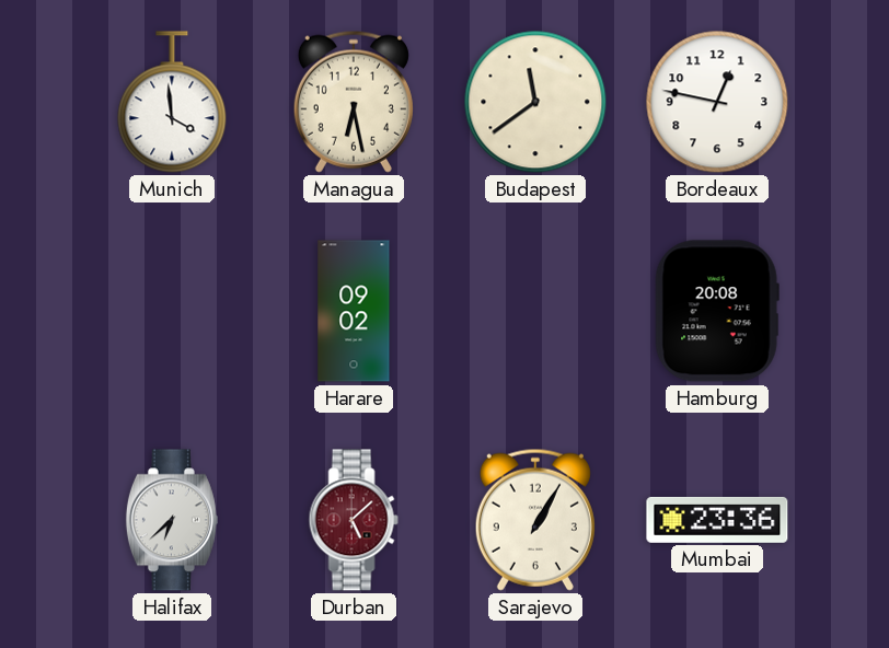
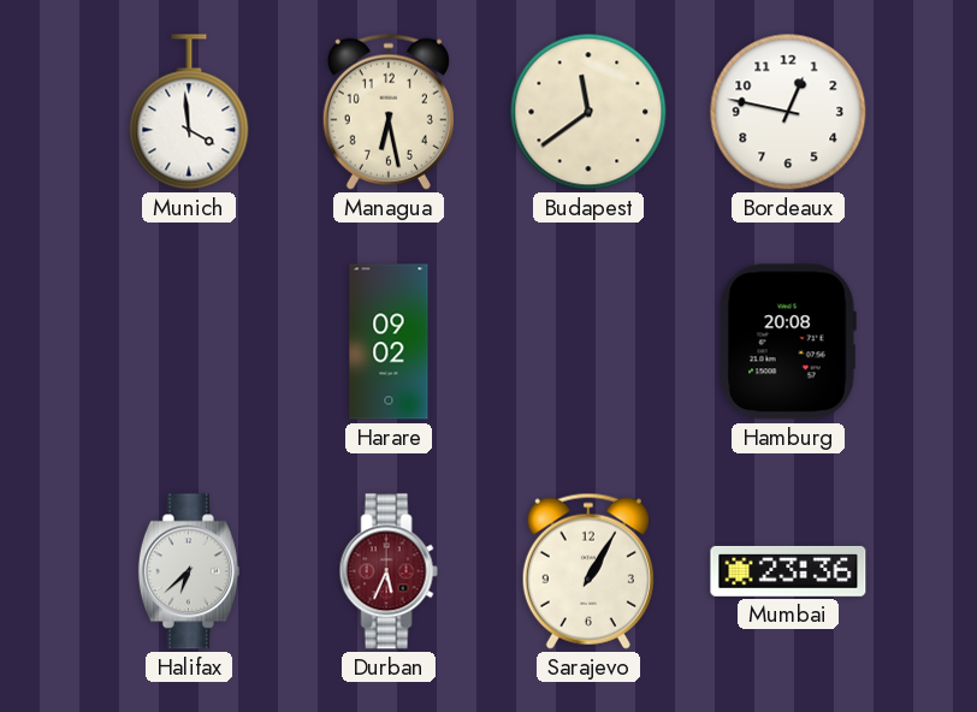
Durban: 5:08 -> 5:34 (389, 571)
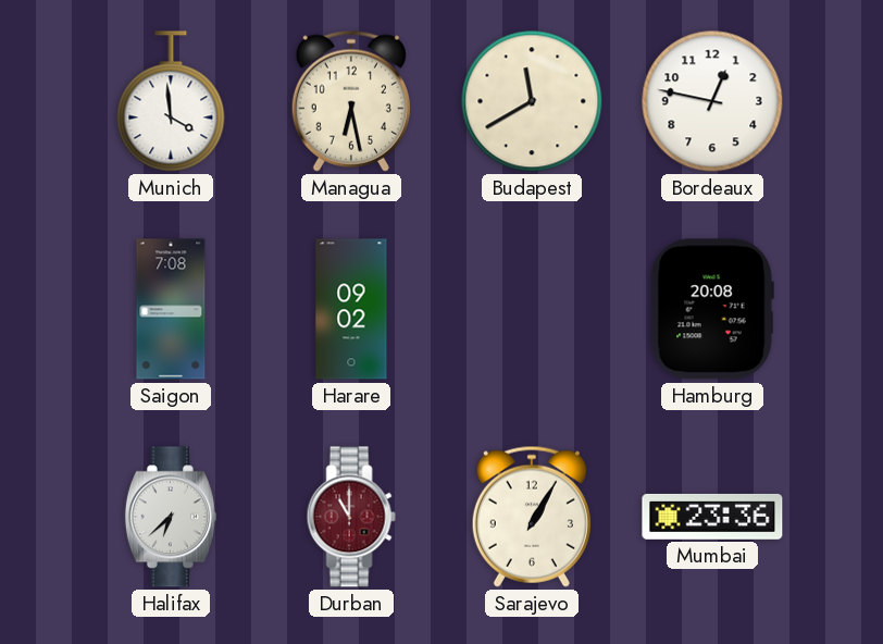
Budapest: 11:39 -> 11:40 (532, 101)
Saigon: none -> 7:08 (171, 309)
Durban: 5:34 -> 11:00 (351, 517)
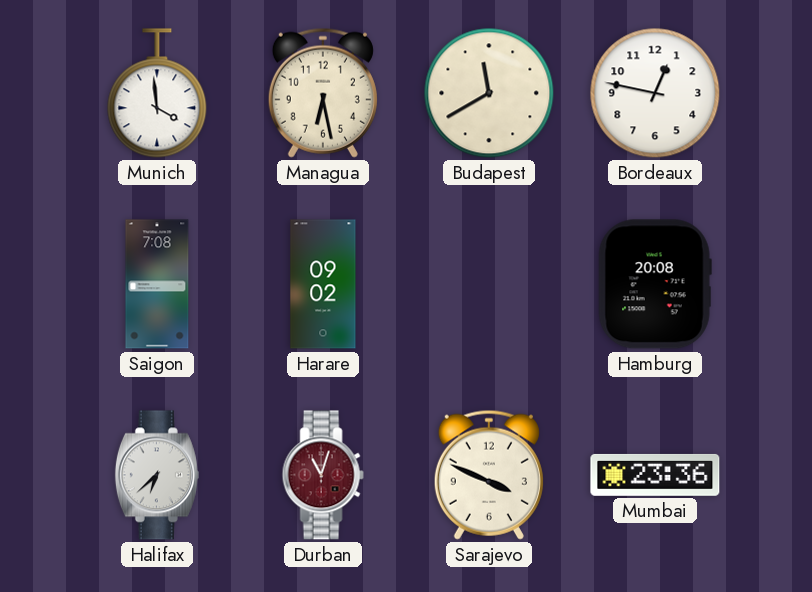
Durban: 11:00 -> 11:03 (323, 475)
Sarajevo: 1:05 -> 3:49 (489, 475)
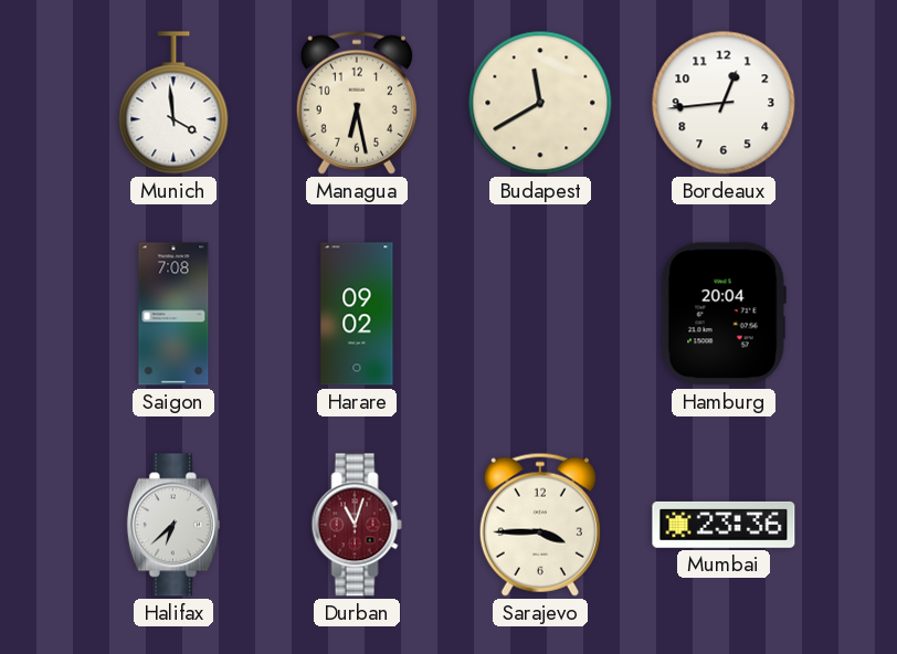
Bordeaux: 12:47 -> 12:44 (724, 103)
Hamburg: 20:08 -> 20:04 (724, 314)
Sarajevo: 3:49 -> 3:45 (540, 525)
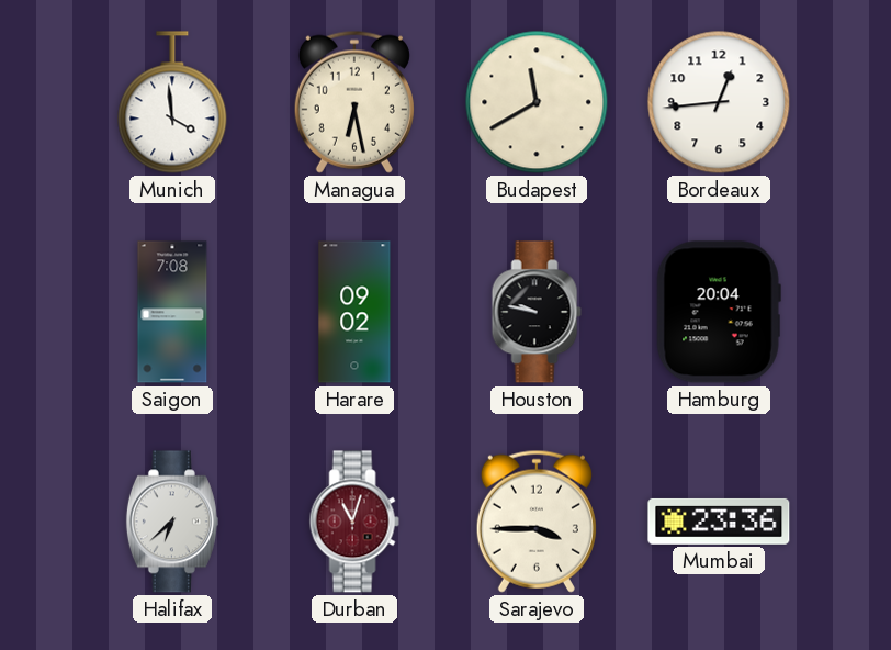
Houston: none -> 9:47 (537, 312)
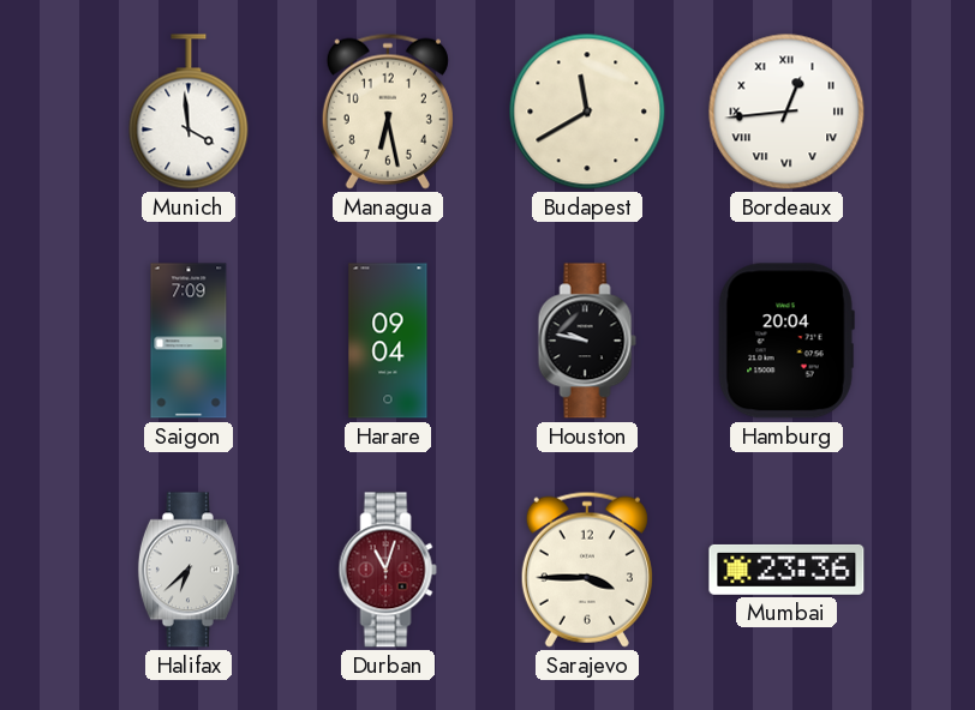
Bordeaux numerals: Arabic -> Roman (786, 112)
Saigon: 7:08 -> 7:09 (189, 341)
Harare: 09:02 -> 09:04 (388, 341)
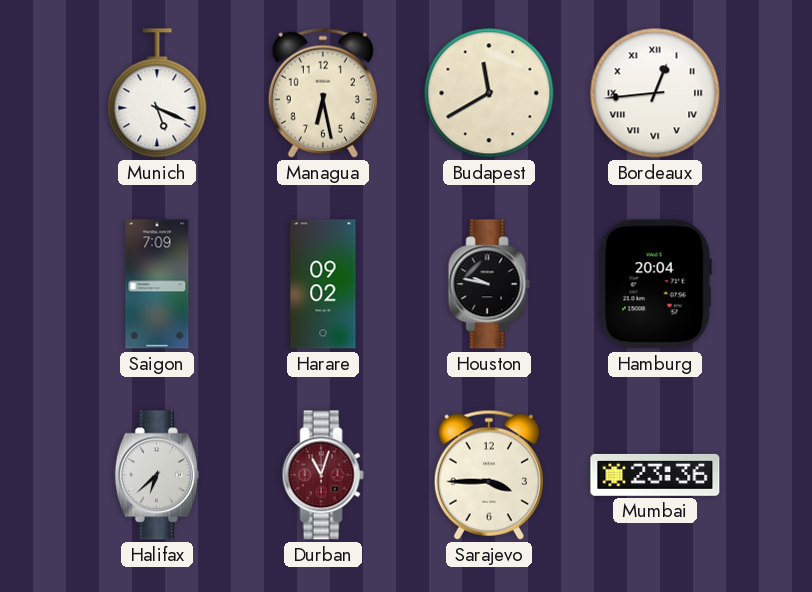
Munich: 3:59 -> 5:19 (157, 93)
Harare: 09:04 -> 09:02 (323, 284)
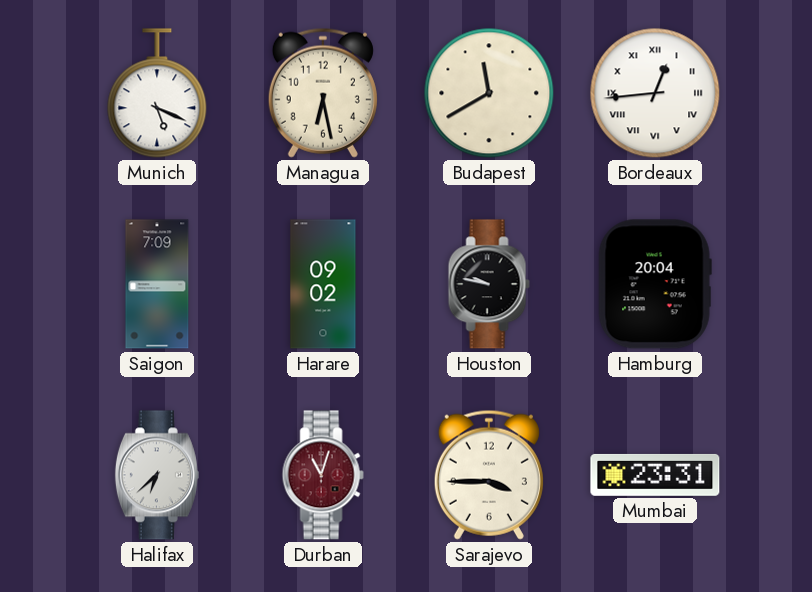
Mumbai: 23:36 -> 23:31 (655, 475)
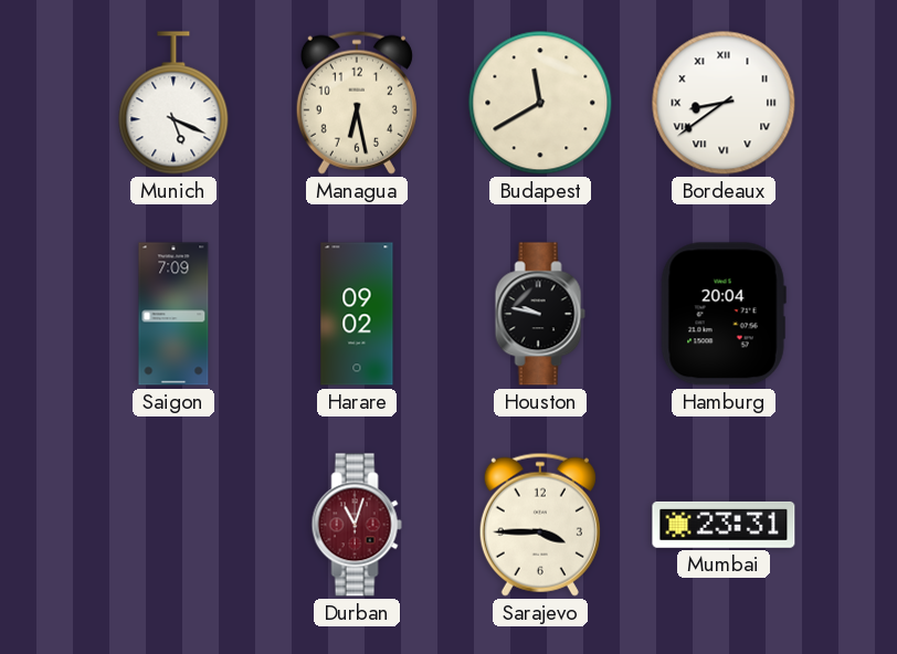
Bordeaux: 12:44 -> 8:39 (724, 103)
Halifax: 6:38 -> none (157, 475)
